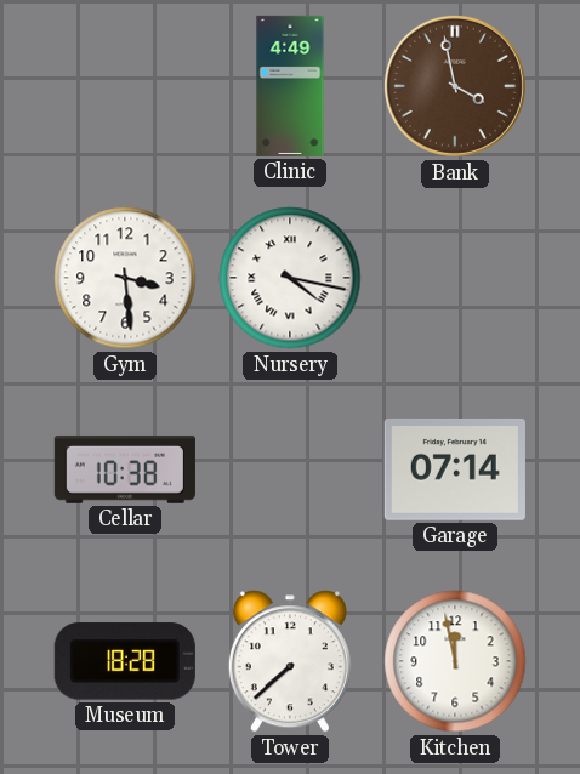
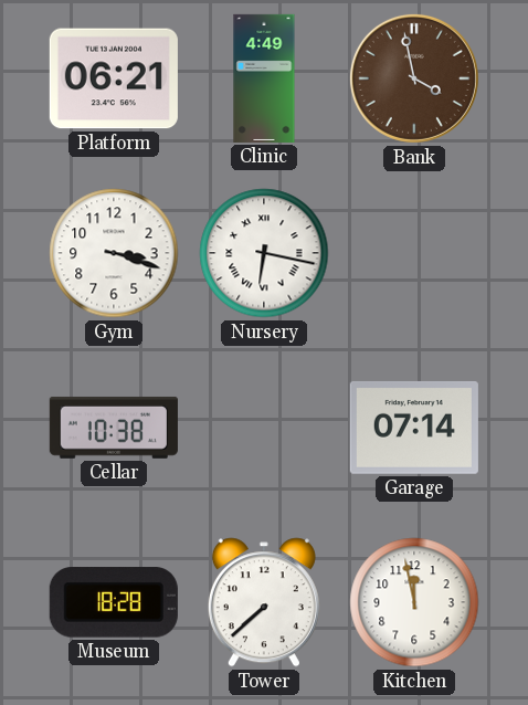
Platform: none -> 06:21 (114, 78)
Gym: 3:29 -> 3:18 (114, 253)
Nursery: 4:17 -> 6:17 (264, 253)
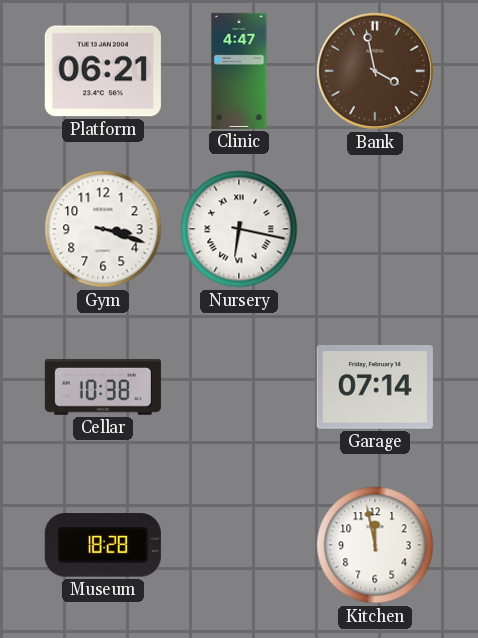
Clinic: 4:49 -> 4:47 (239, 71)
Tower: 7:38 -> none (264, 602)
